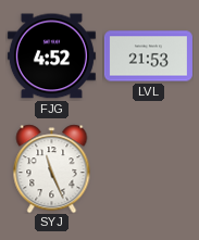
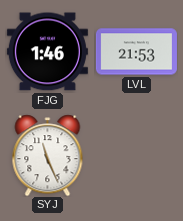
FJG: 4:52 -> 1:46 (47, 52)
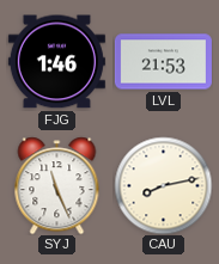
CAU: none -> 8:13 (163, 185)
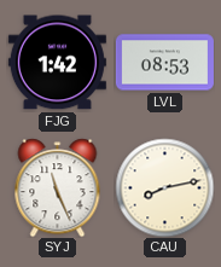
FJG: 1:46 -> 1:42 (57, 63)
LVL: 21:53 -> 08:53 (164, 63)
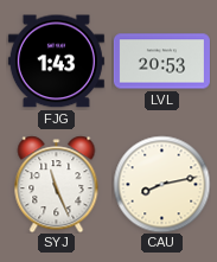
FJG: 1:42 -> 1:43 (56, 62)
LVL: 08:53 -> 20:53 (161, 62)
